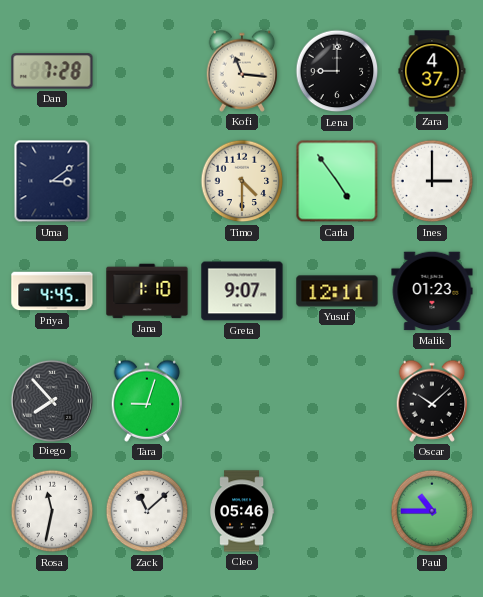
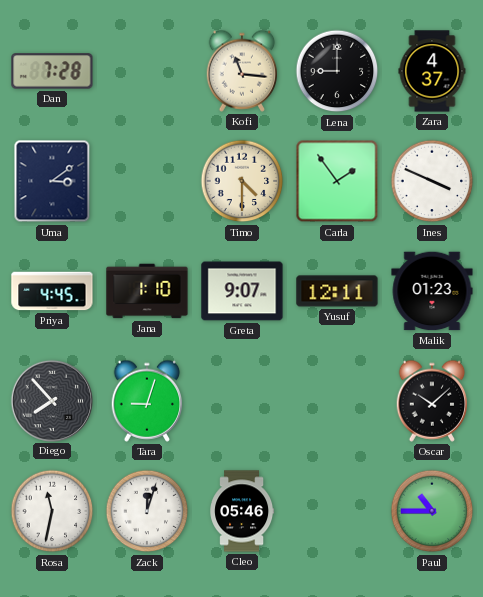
Carla: 4:54 -> 1:54 (337, 181)
Ines: 3:00 -> 3:49 (432, 181)
Zack: 11:08 -> 12:03 (147, 511)
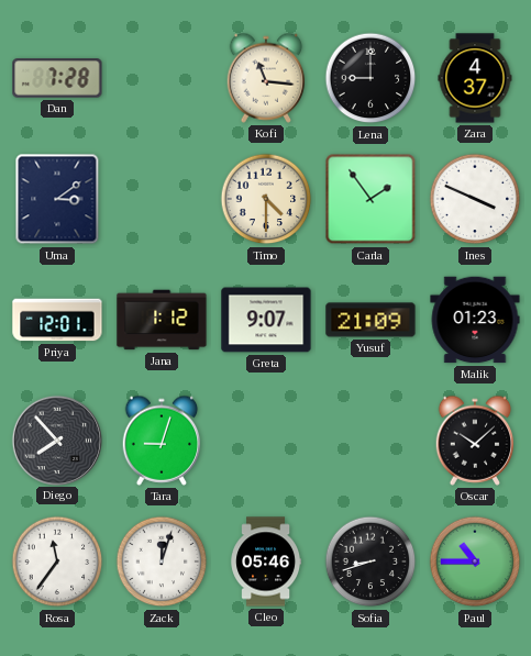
Priya: 4:45 -> 12:01 (57, 320)
Jana: 1:10 -> 1:12 (162, 320)
Yusuf: 12:11 -> 21:09 (370, 320)
Rosa: 11:32 -> 11:36 (57, 562)
Sofia: none -> 8:42 (370, 562)
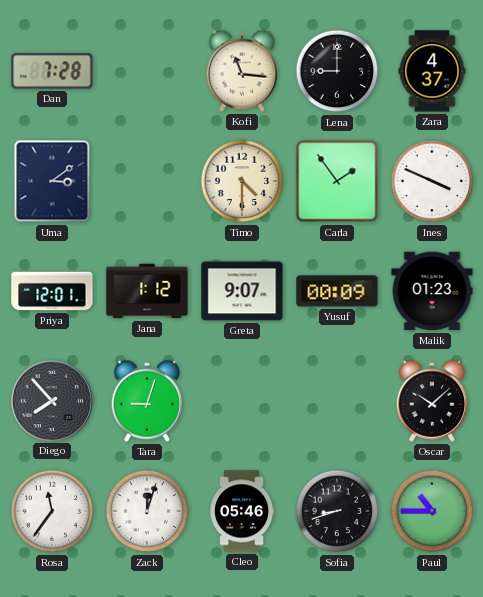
Yusuf: 21:09 -> 00:09 (337, 291)
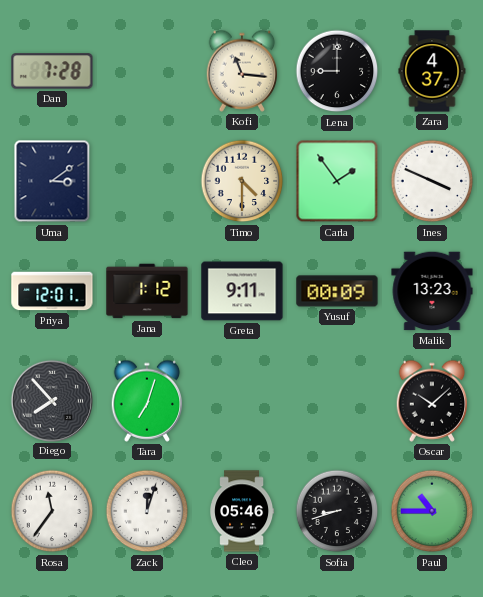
Greta: 9:07 -> 9:11 (242, 291)
Malik: 01:23 -> 13:23 (432, 291)
Tara: 9:03 -> 7:03 (147, 401)
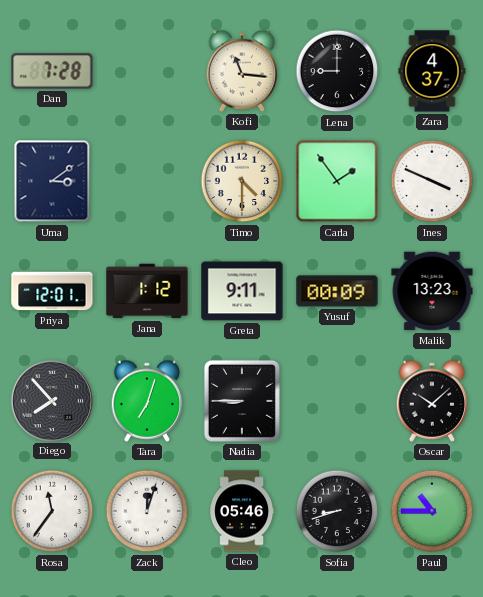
Nadia: none -> 8:45 (242, 401)
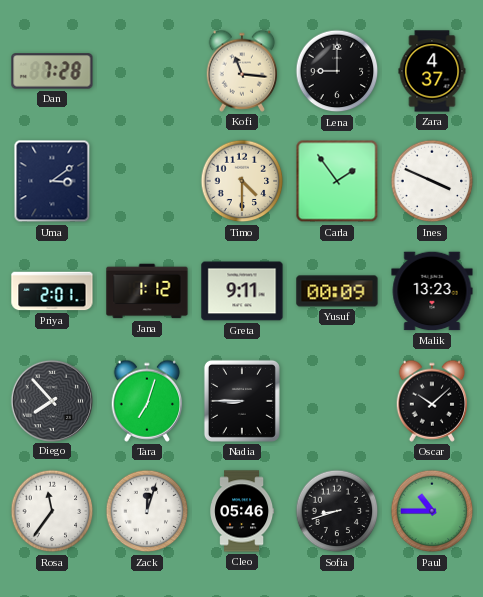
Priya: 12:01 -> 2:01 (52, 291)
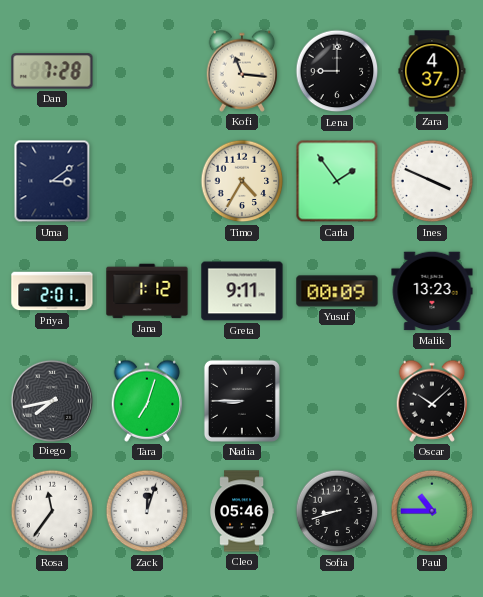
Timo: 4:30 -> 4:35 (242, 181)
Diego: 7:53 -> 7:43 (51, 400)
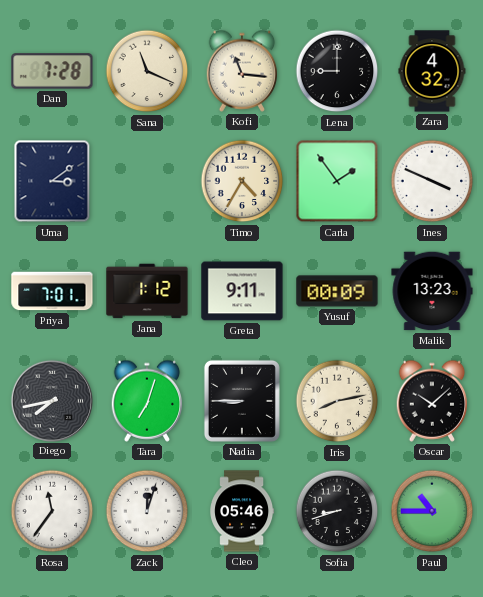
Sana: none -> 11:19 (147, 71)
Zara: 4:37 -> 4:32 (432, 71)
Priya: 2:01 -> 7:01 (52, 291)
Iris: none -> 8:13 (337, 401)
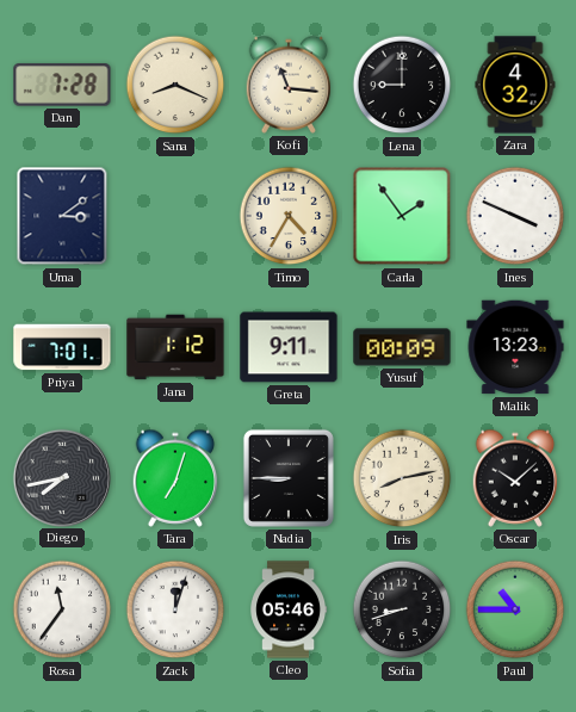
Sana: 11:19 -> 8:19 (175, 85)
